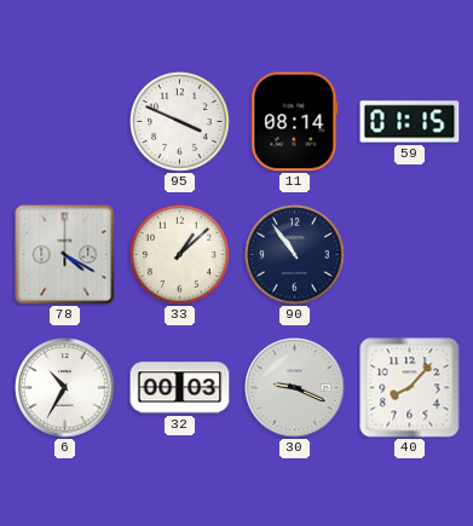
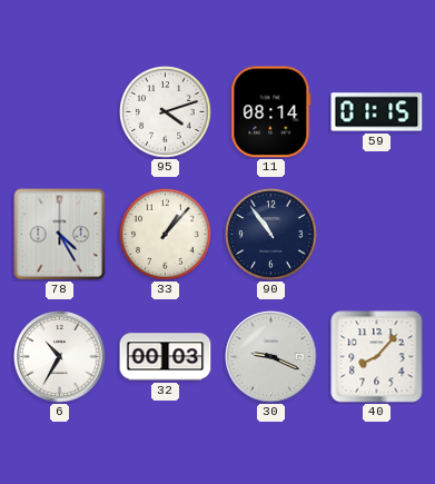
95: 3:49 -> 4:12 (166, 112)
78: 4:20 -> 4:25 (60, 235)
33: 1:08 -> 1:07 (166, 235)
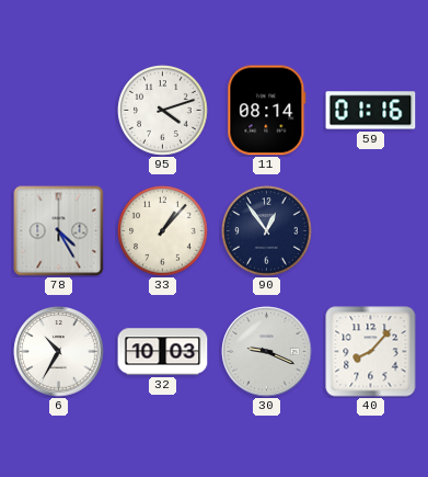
59: 01:15 -> 01:16 (371, 111)
90: 10:54 -> 12:54 (267, 231)
32: 00:03 -> 10:03 (163, 352)
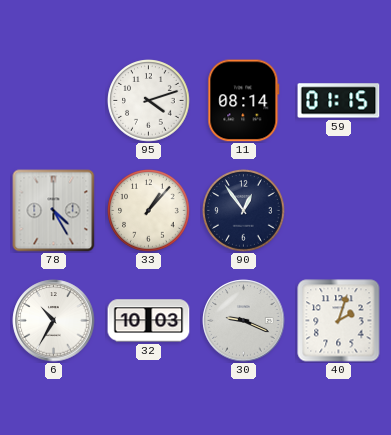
59: 01:16 -> 01:15 (339, 101)
40: 8:07 -> 2:03 (339, 321)
